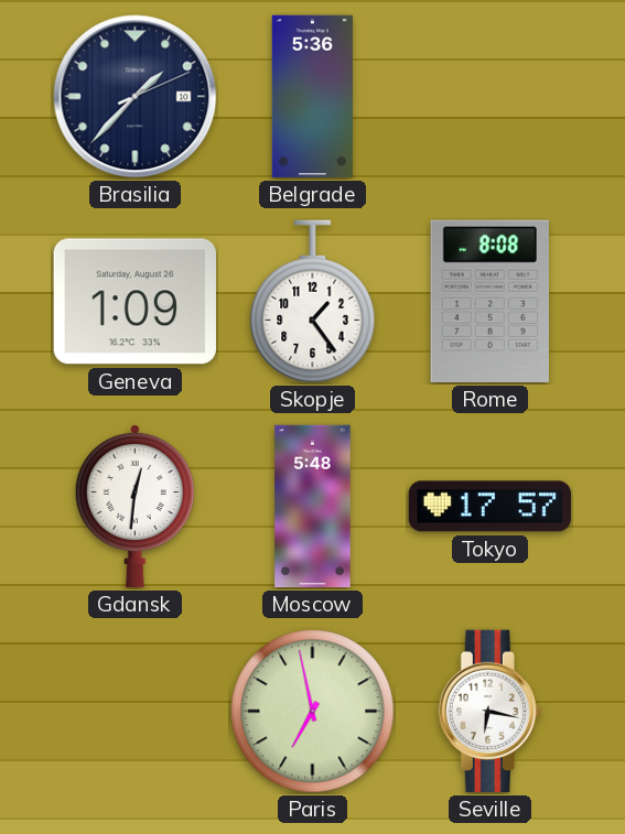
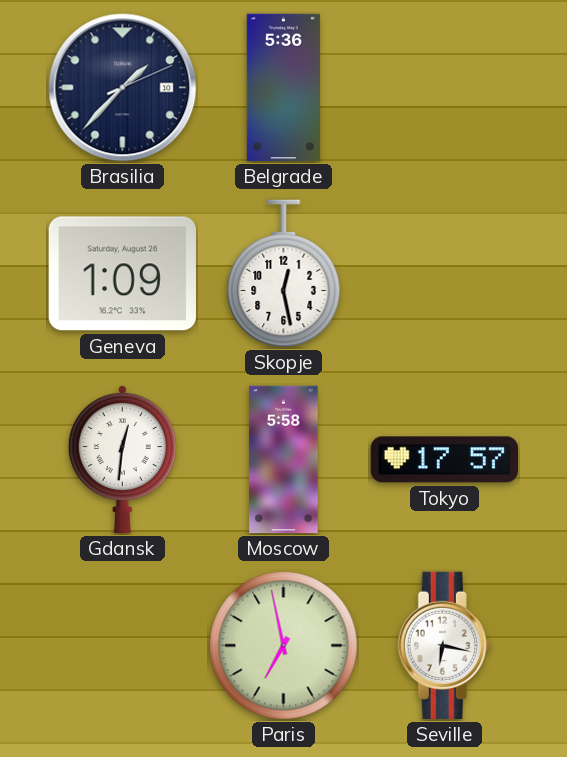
Skopje: 1:24 -> 12:28 (284, 274)
Rome: 8:08 -> none (489, 301)
Moscow: 5:48 -> 5:58 (284, 460)
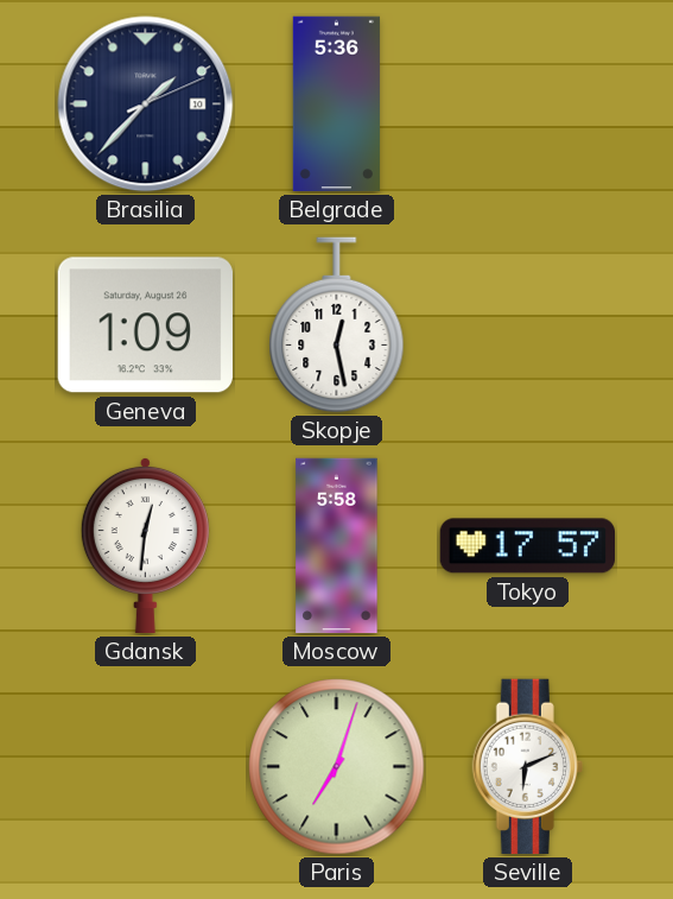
Paris: 6:58 -> 7:03 (337, 767)
Seville: 6:17 -> 6:11 (527, 767)
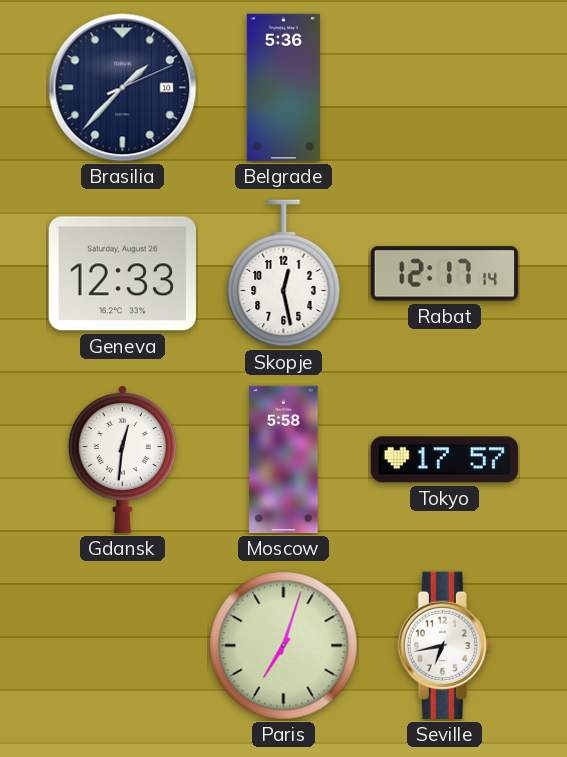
Geneva: 1:09 -> 12:33 (122, 274)
Rabat: none -> 12:17 (444, 274)
Seville: 6:11 -> 6:43 (444, 646)
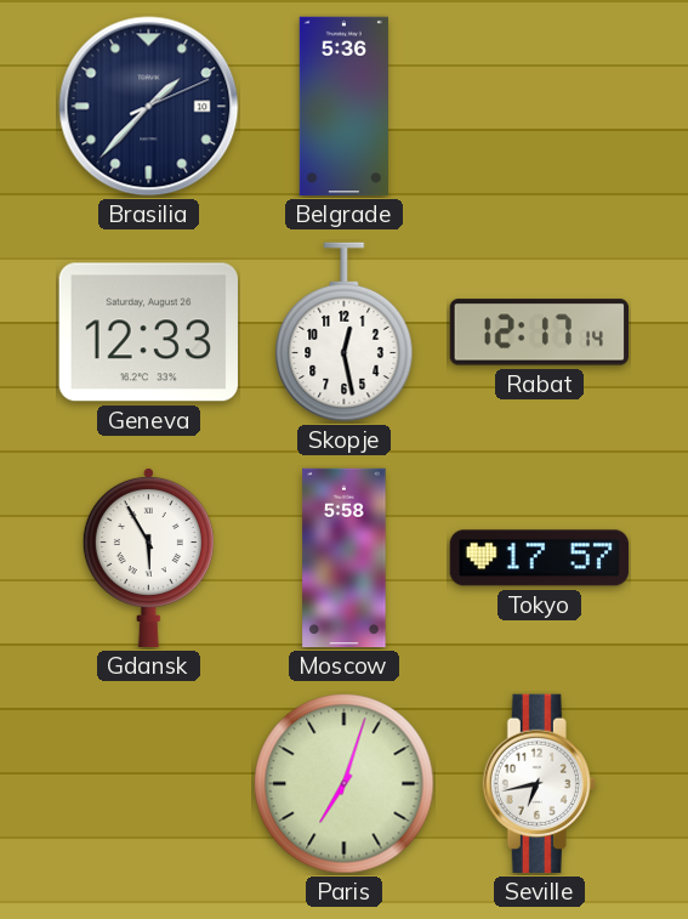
Gdansk: 12:31 -> 5:55 (148, 557)
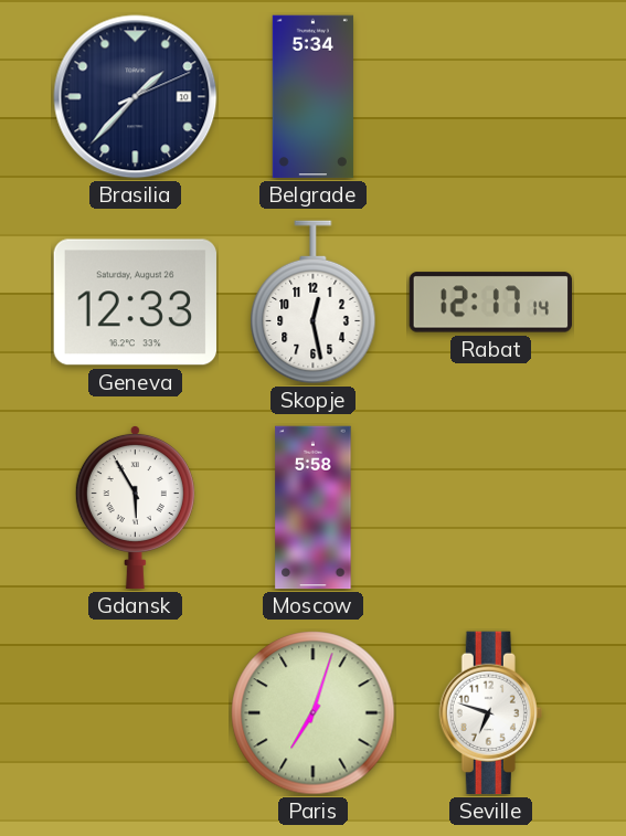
Belgrade: 5:36 -> 5:34 (312, 97)
Tokyo: 17:57 -> none (539, 558)
Seville: 6:43 -> 6:48 (490, 713)
